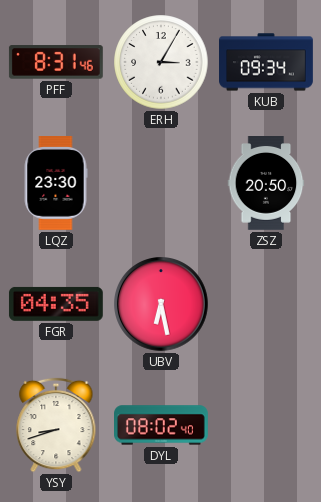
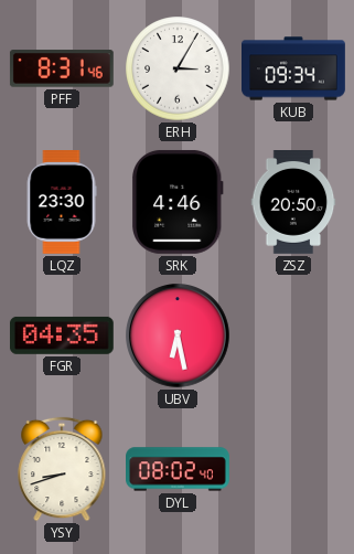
SRK: none -> 4:46 (178, 202)
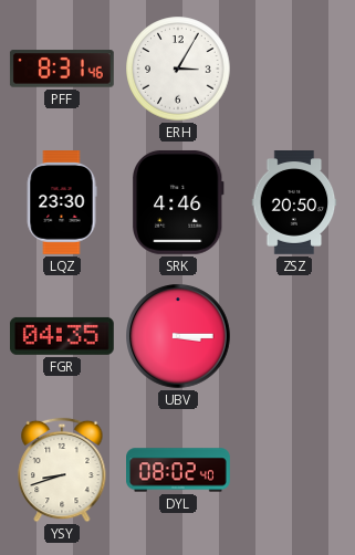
KUB: 09:34 -> none (294, 68)
UBV: 6:28 -> 3:15 (179, 337)
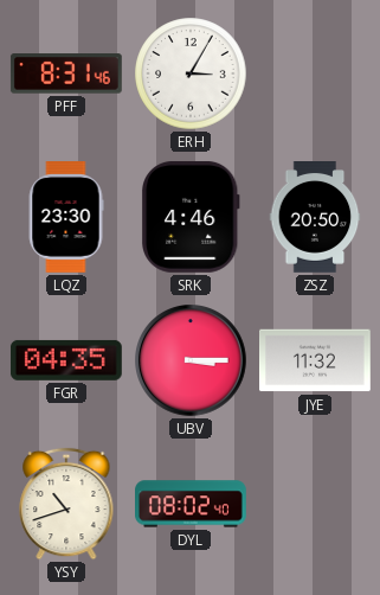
JYE: none -> 11:32 (316, 360)
YSY: 8:42 -> 10:42 (66, 504)
